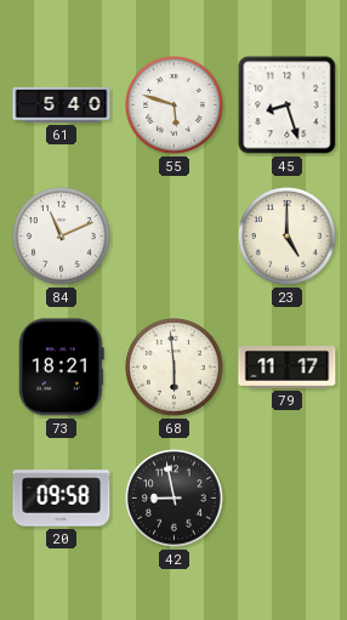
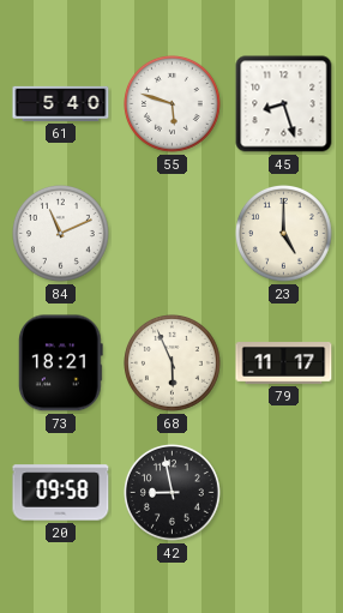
68: 5:59 -> 5:56 (173, 363)
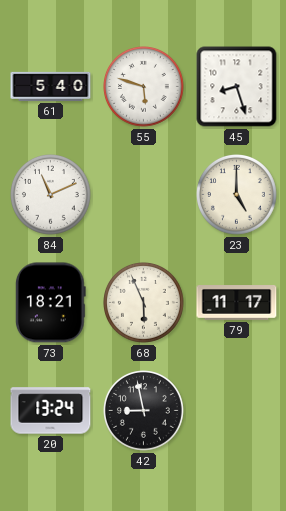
20: 09:58 -> 13:24 (51, 411)
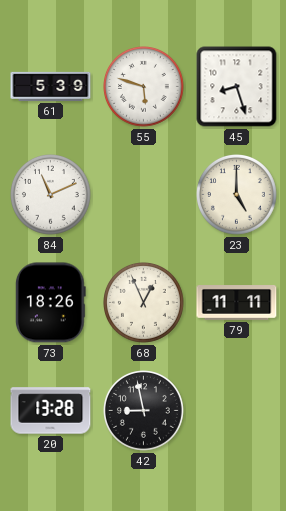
61: 5:40 -> 5:39 (51, 86)
73: 18:21 -> 18:26 (50, 303)
68: 5:56 -> 12:56 (144, 303)
79: 11:17 -> 11:11 (237, 303)
20: 13:24 -> 13:28 (51, 411)
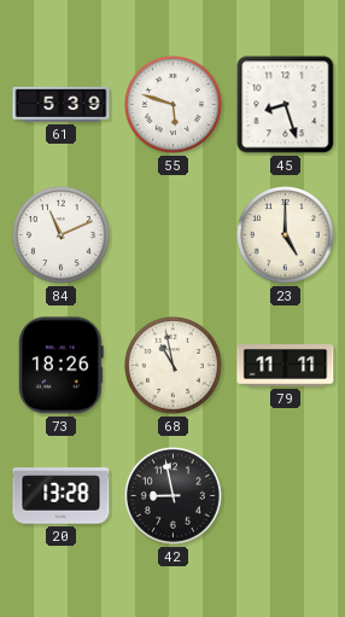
68: 12:56 -> 10:58 (174, 366)
